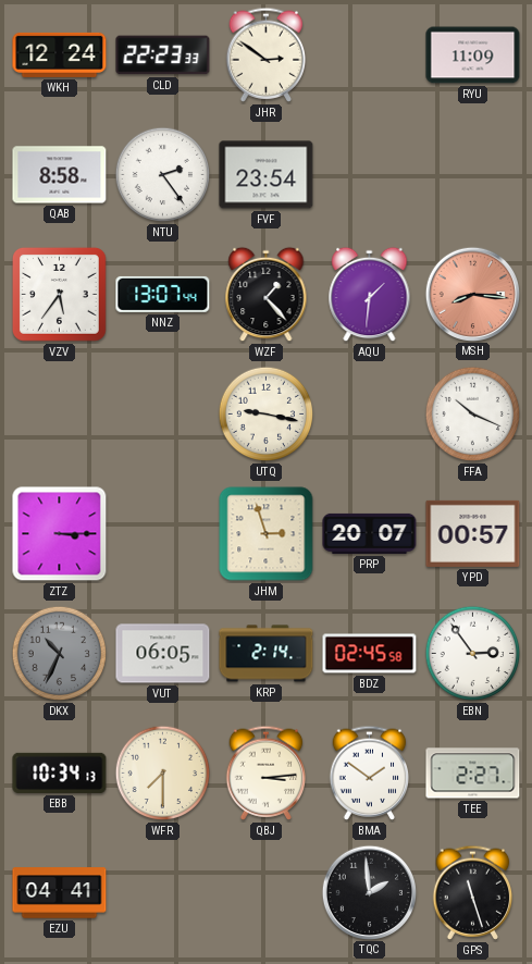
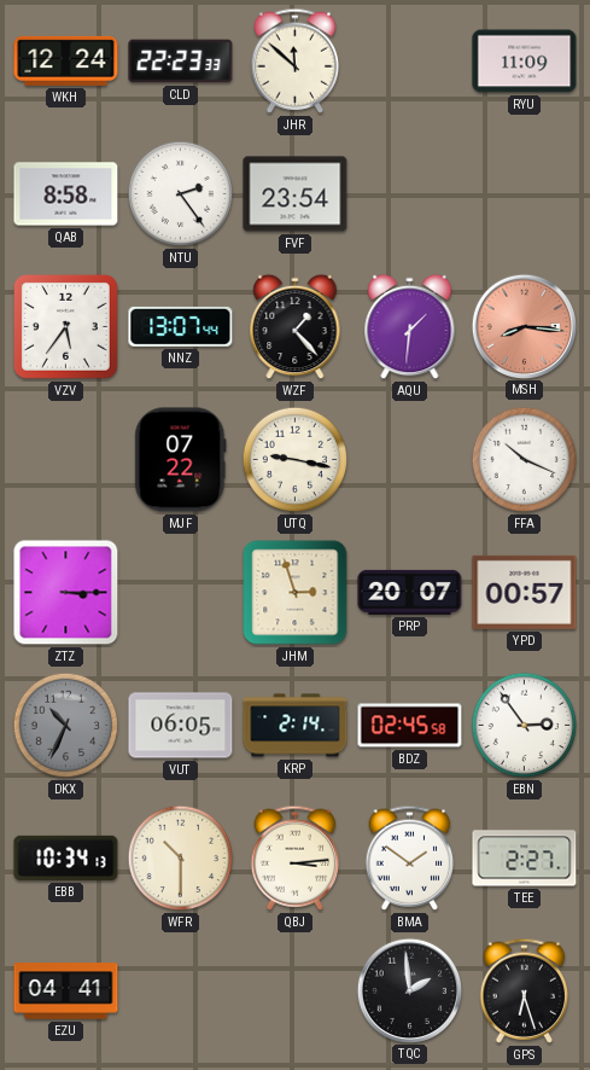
JHR: 2:51 -> 11:52 (296, 60)
MJF: none -> 07:22 (181, 460)
WFR: 7:30 -> 10:30 (181, 859)
GPS: 11:27 -> 6:27 (525, 990)
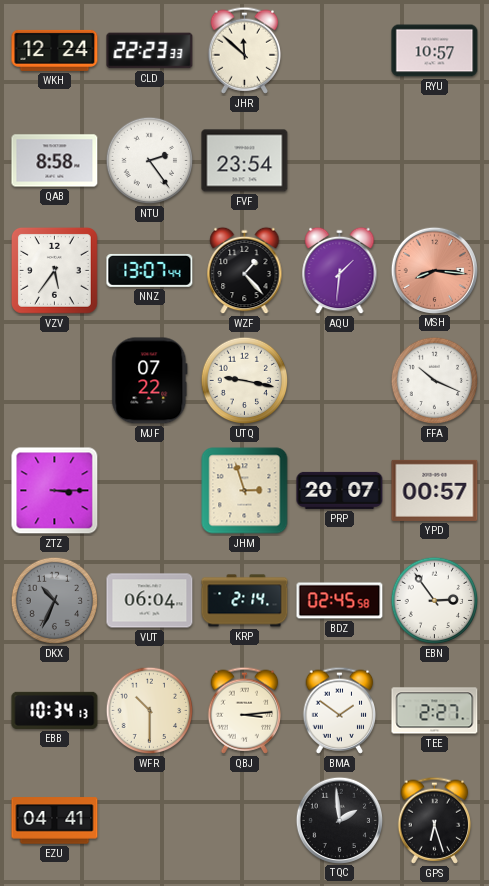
RYU: 11:09 -> 10:57 (435, 51)
VUT: 06:05 -> 06:04 (150, 601)
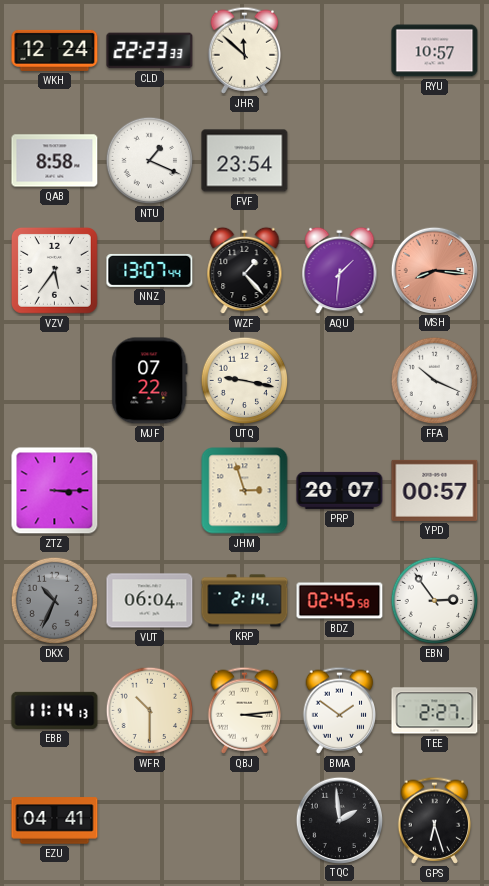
NTU: 2:24 -> 1:19 (150, 161)
EBB: 10:34 -> 11:14 (55, 710)
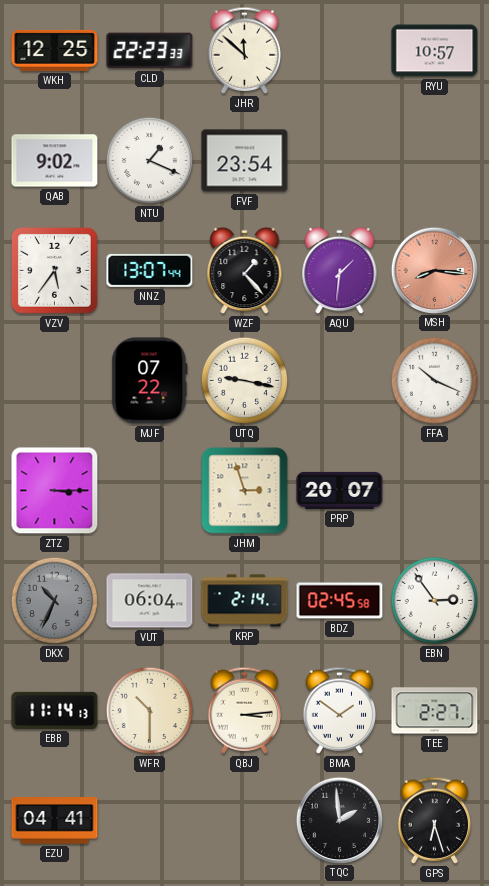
WKH: 12:24 -> 12:25 (55, 50)
QAB: 8:58 -> 9:02 (55, 161)
YPD: 00:57 -> none (435, 490)
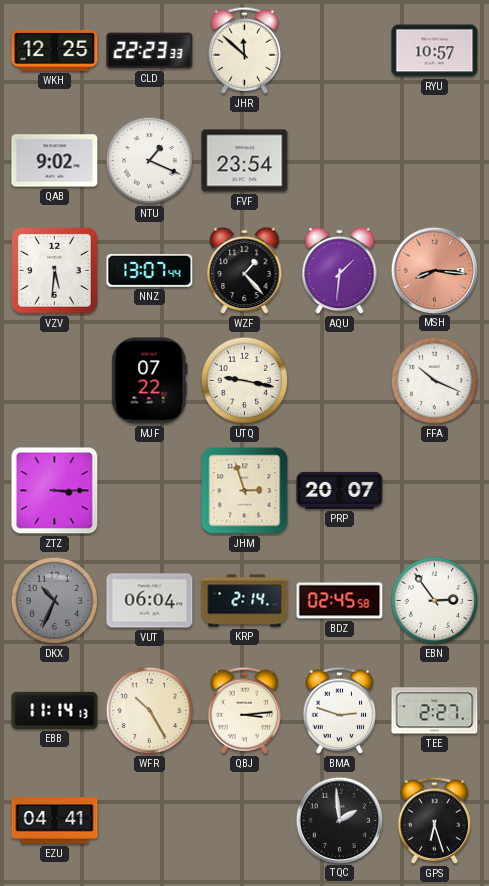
VZV: 5:36 -> 5:31 (54, 270)
WFR: 10:30 -> 10:25 (150, 711)
BMA: 1:51 -> 2:48 (340, 710)
